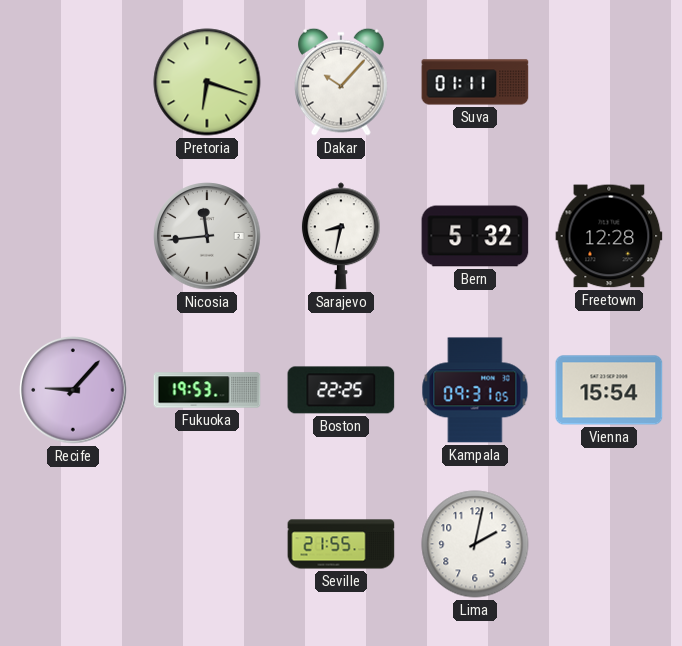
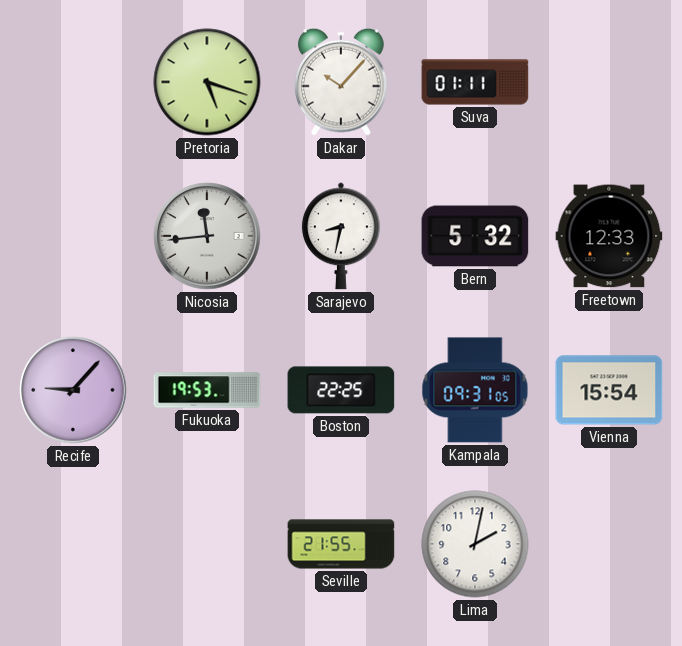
Pretoria: 6:18 -> 5:18 (207, 82)
Freetown: 12:28 -> 12:33 (609, 236)
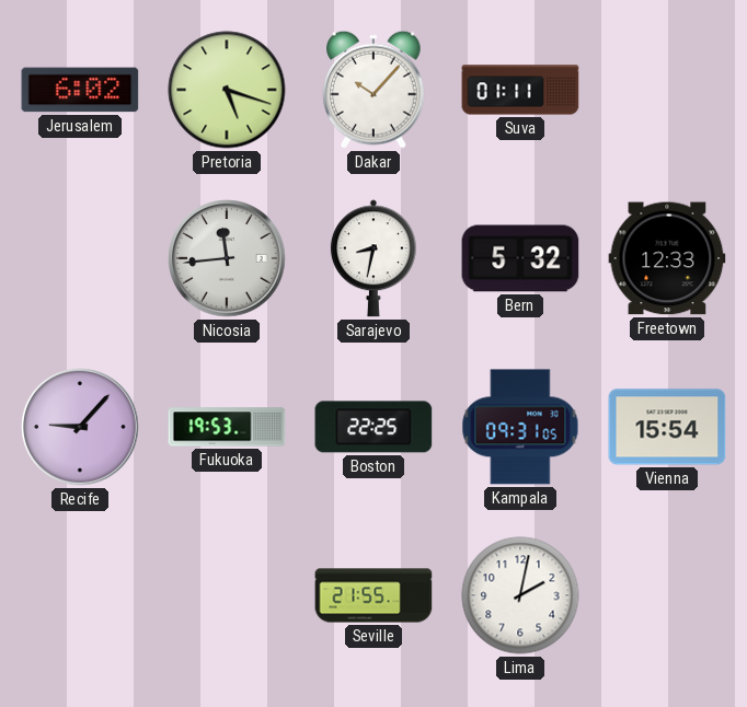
Jerusalem: none -> 6:02 (80, 90)
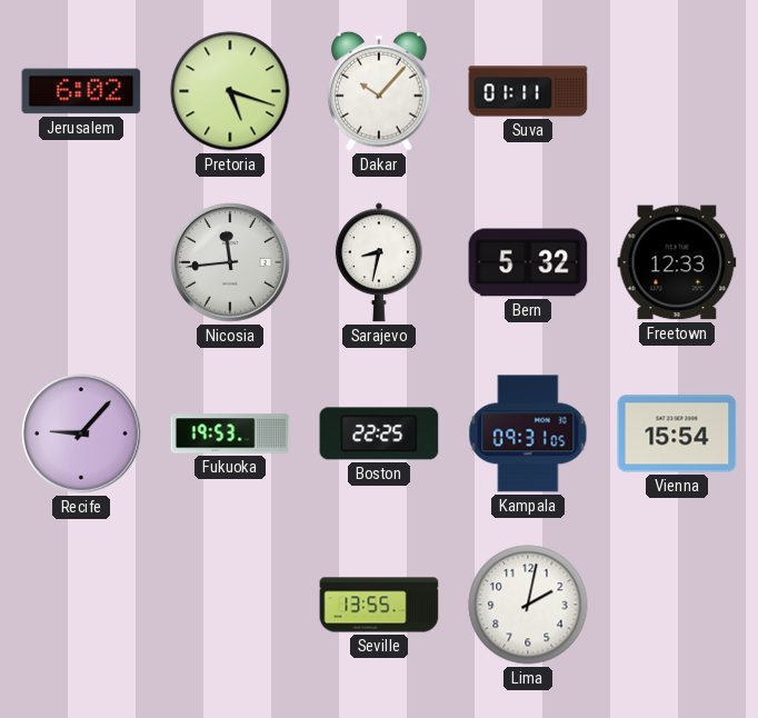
Seville: 21:55 -> 13:55 (379, 605)
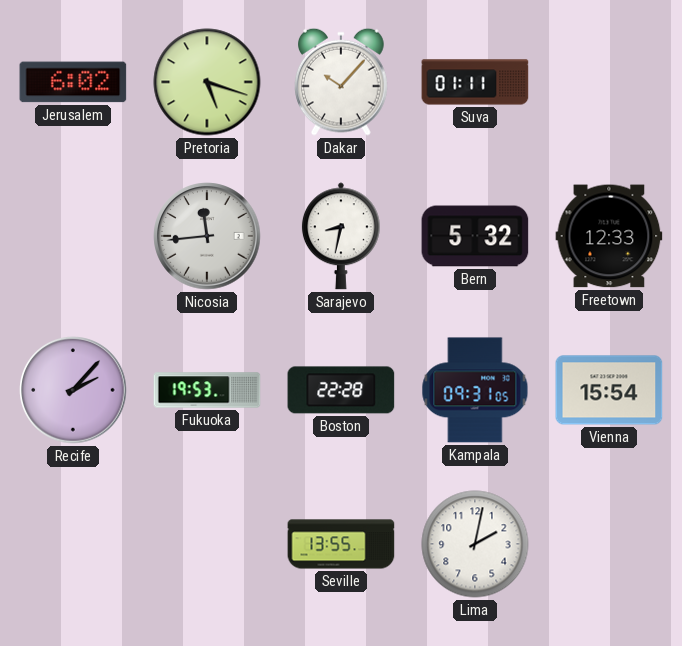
Recife: 9:07 -> 2:07 (73, 390)
Boston: 22:25 -> 22:28 (341, 390)
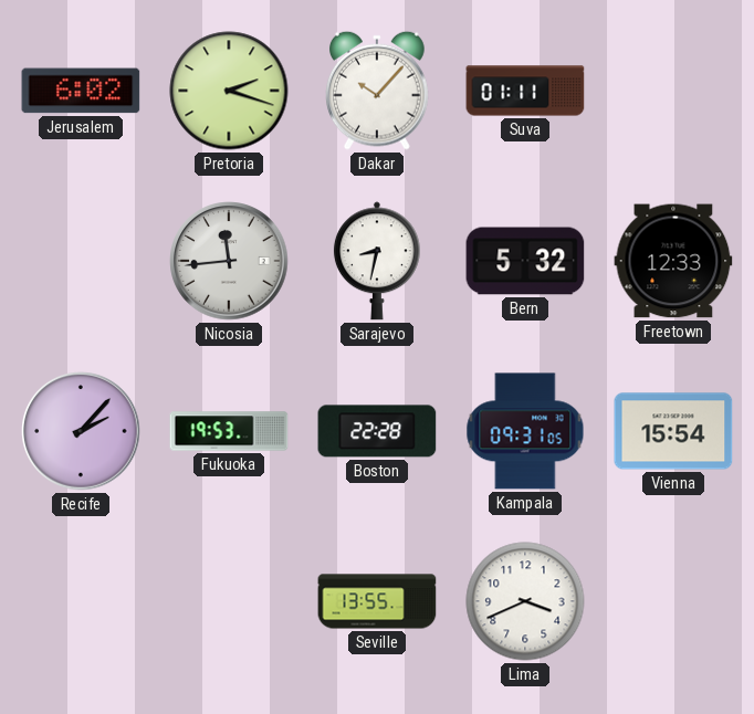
Pretoria: 5:18 -> 2:18 (229, 91)
Lima: 2:02 -> 3:41 (525, 601)
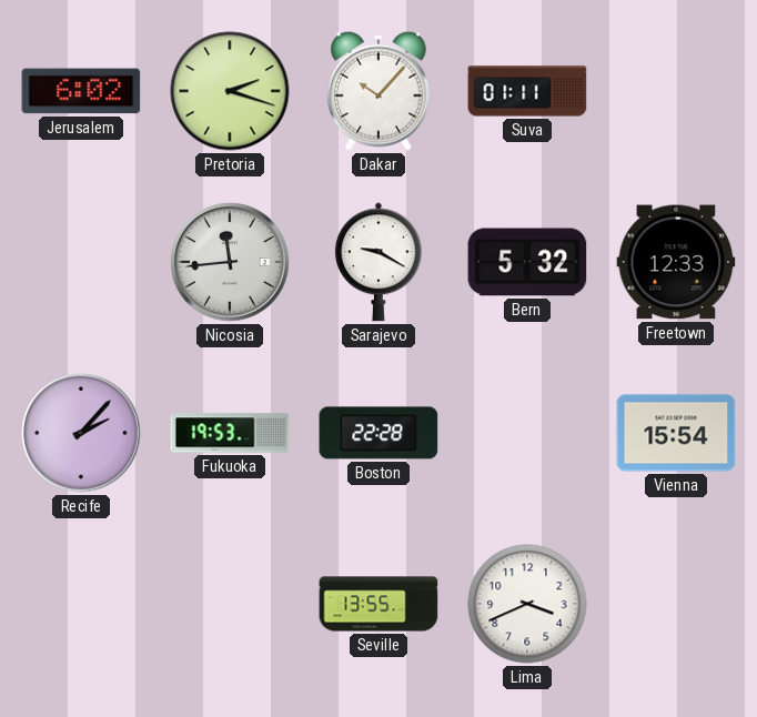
Sarajevo: 8:32 -> 9:20 (378, 262)
Kampala: 09:31 -> none (525, 431)
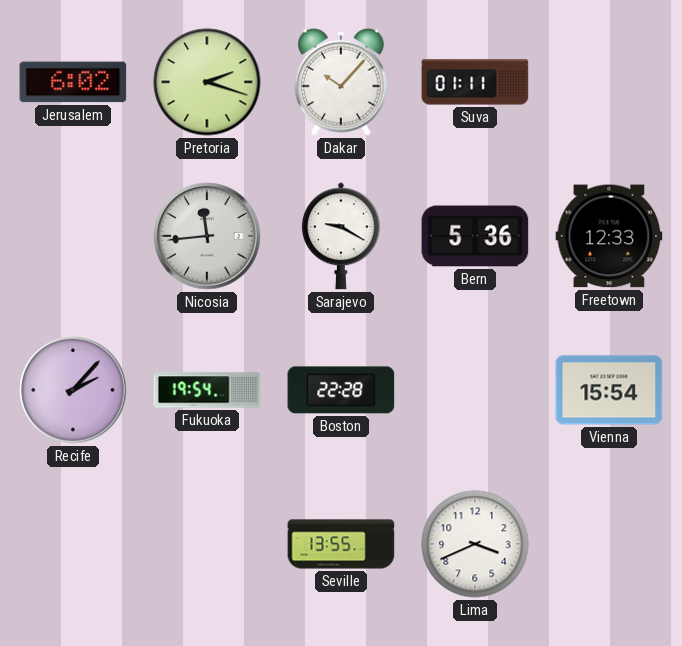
Bern: 5:32 -> 5:36 (475, 236)
Fukuoka: 19:53 -> 19:54 (207, 390)
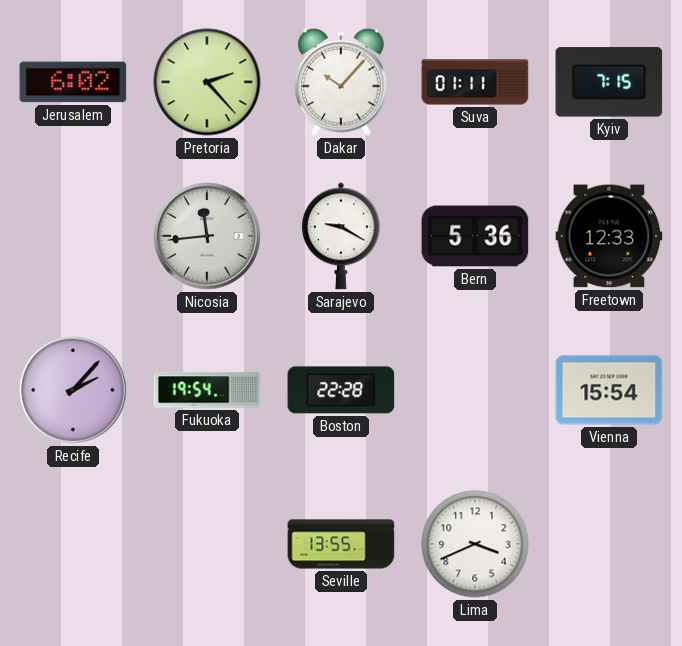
Pretoria: 2:18 -> 2:23 (207, 82)
Kyiv: none -> 7:15 (609, 82)
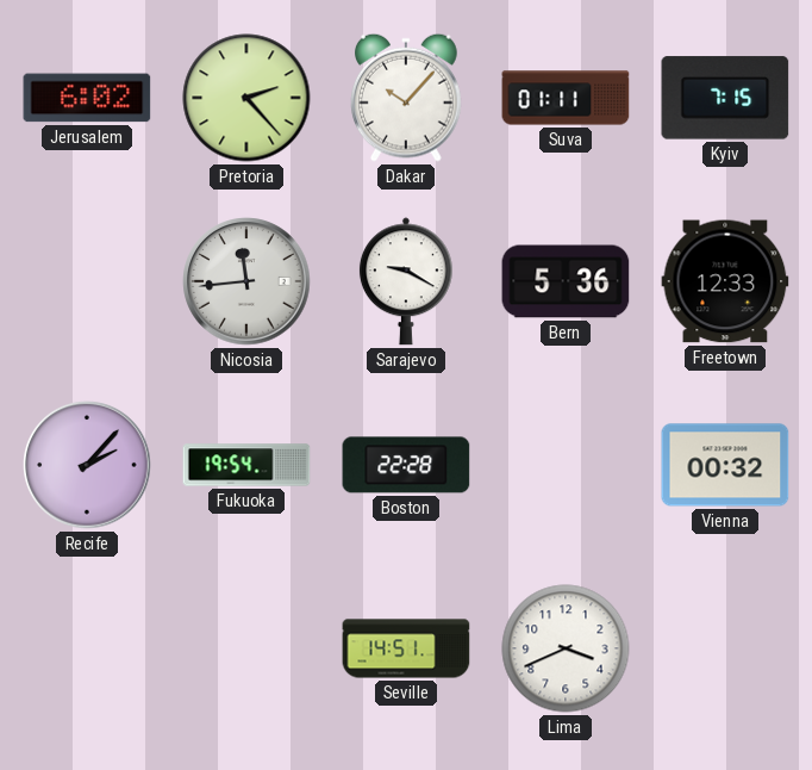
Vienna: 15:54 -> 00:32 (725, 465)
Seville: 13:55 -> 14:51 (406, 648)
